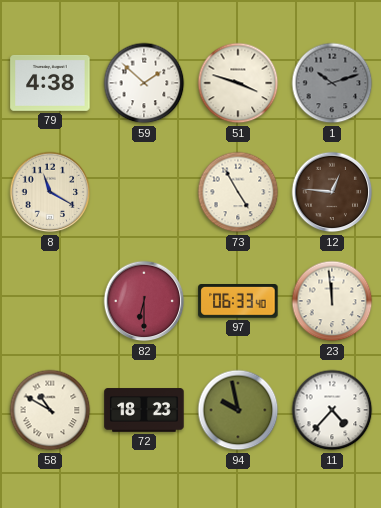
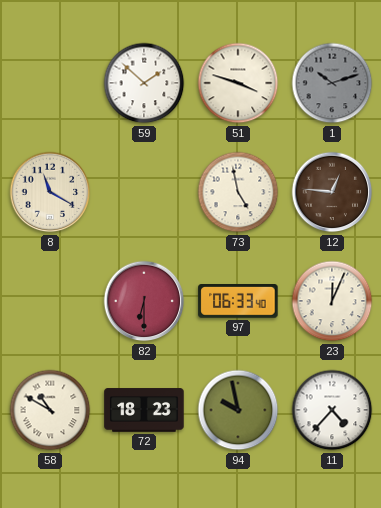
79: 4:38 -> none (50, 83)
73: 4:55 -> 4:58 (238, 192)
23: 11:59 -> 12:04 (332, 301)
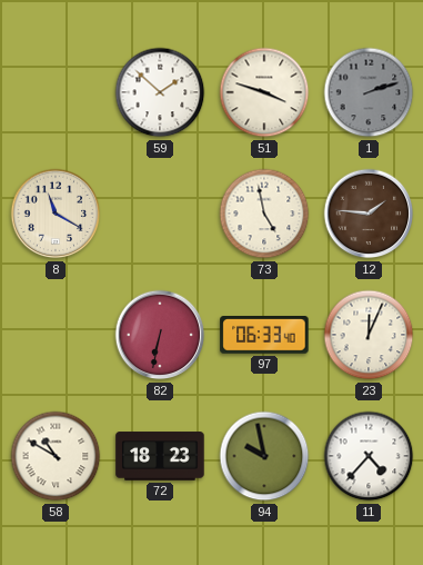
1: 10:12 -> 2:12 (369, 92)
12: 12:46 -> 1:46 (369, 214)
82: 6:30 -> 6:32 (160, 335)
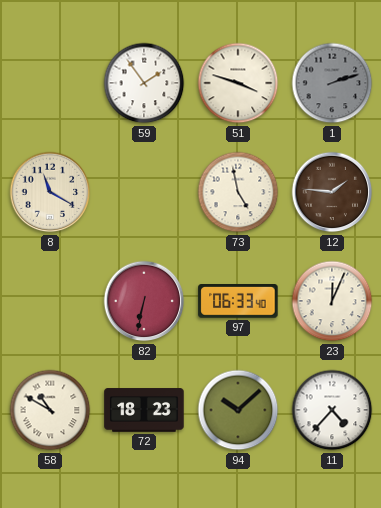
59: 1:52 -> 1:54 (144, 83)
94: 9:58 -> 10:08 (238, 410)
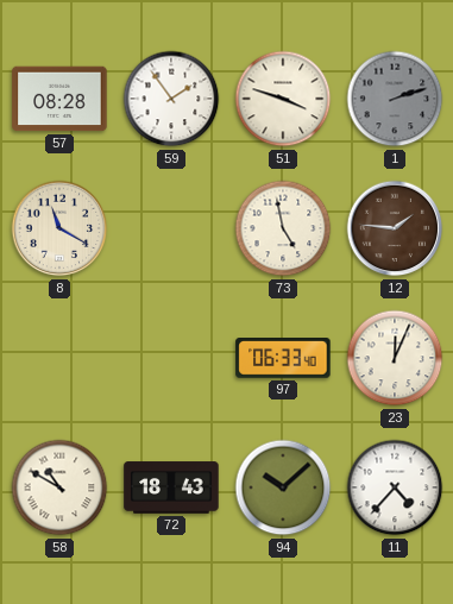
57: none -> 08:28 (59, 99)
82: 6:32 -> none (144, 301)
72: 18:23 -> 18:43 (171, 487)
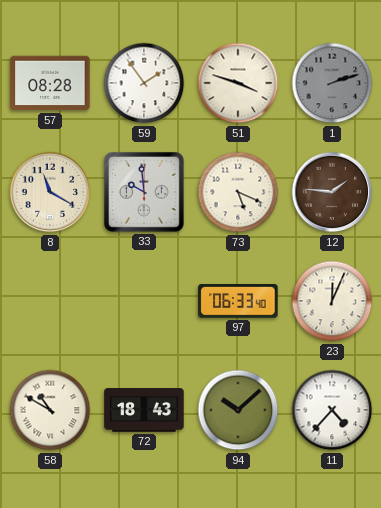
33: none -> 9:59 (144, 192)
73: 4:58 -> 5:19 (238, 192)
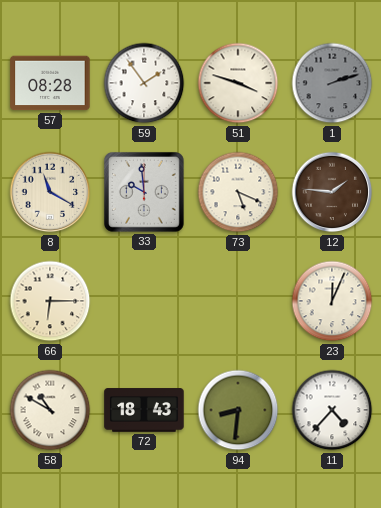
66: none -> 6:15 (50, 301)
97: 06:33 -> none (238, 302)
94: 10:08 -> 8:31 (238, 410)
